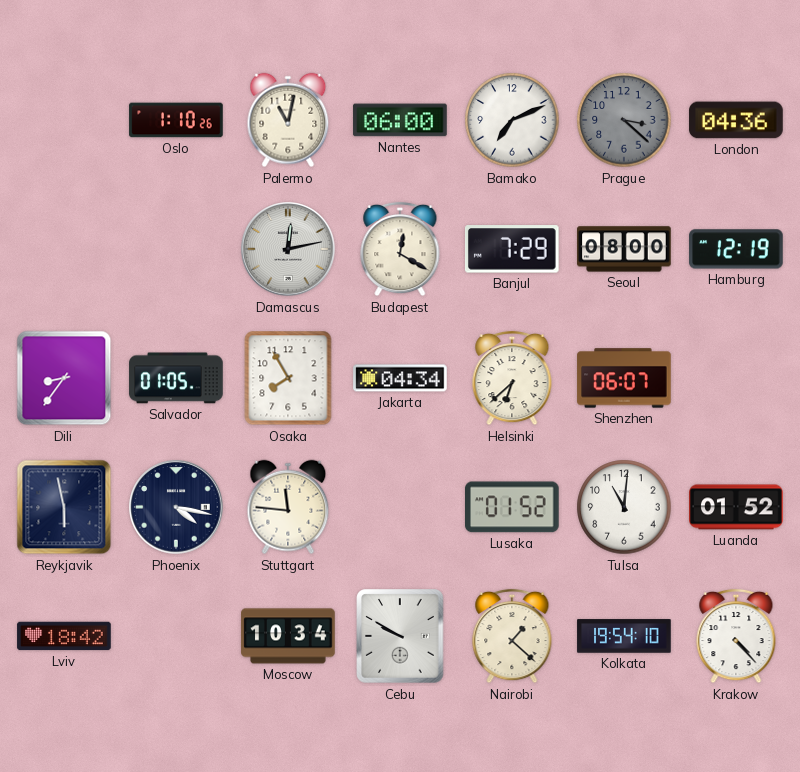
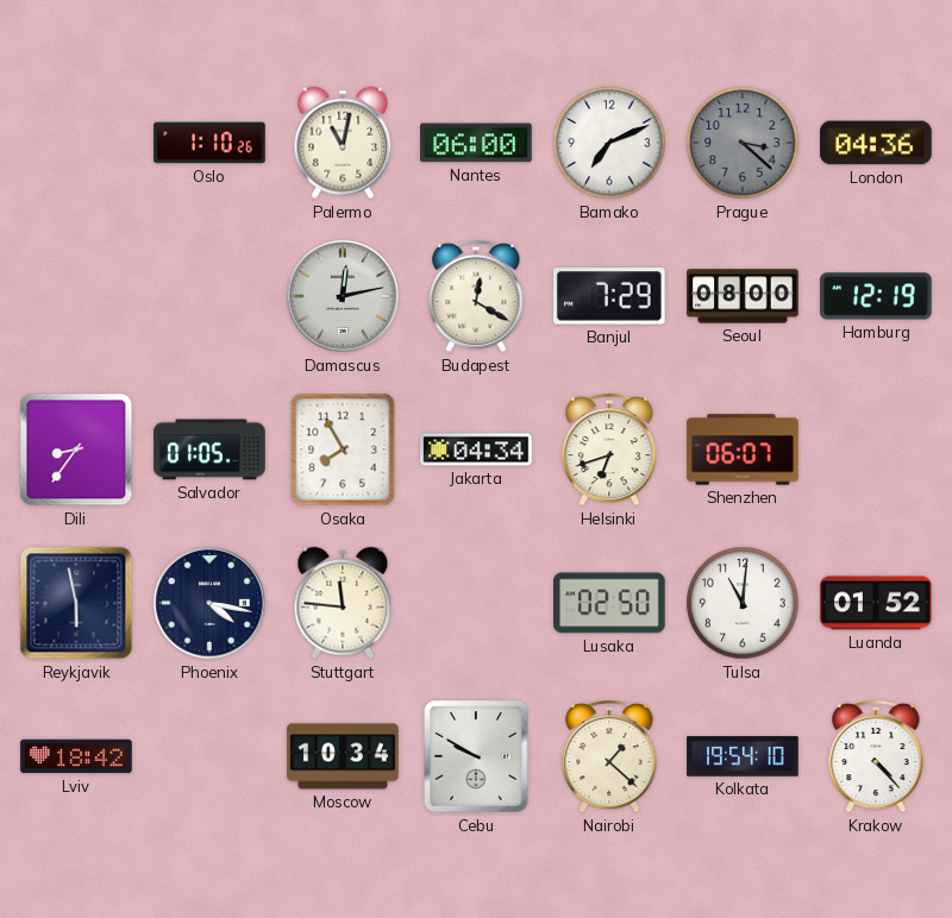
Helsinki: 6:38 -> 6:42 (609, 449)
Lusaka: 01:52 -> 02:50 (610, 603)
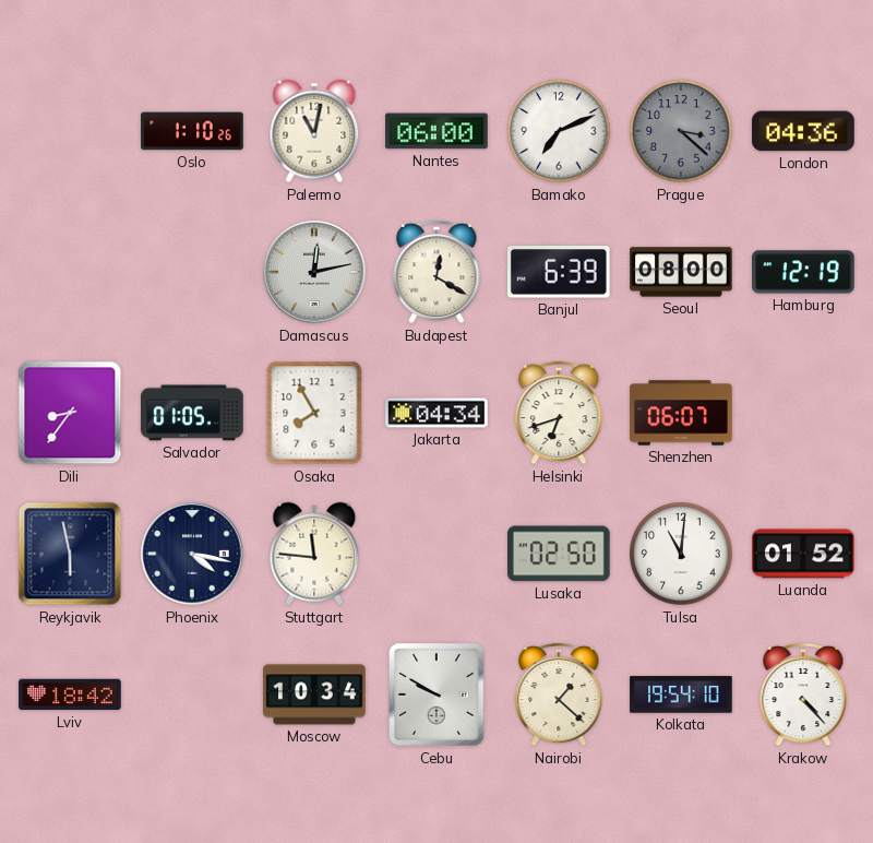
Banjul: 7:29 -> 6:39 (559, 272)
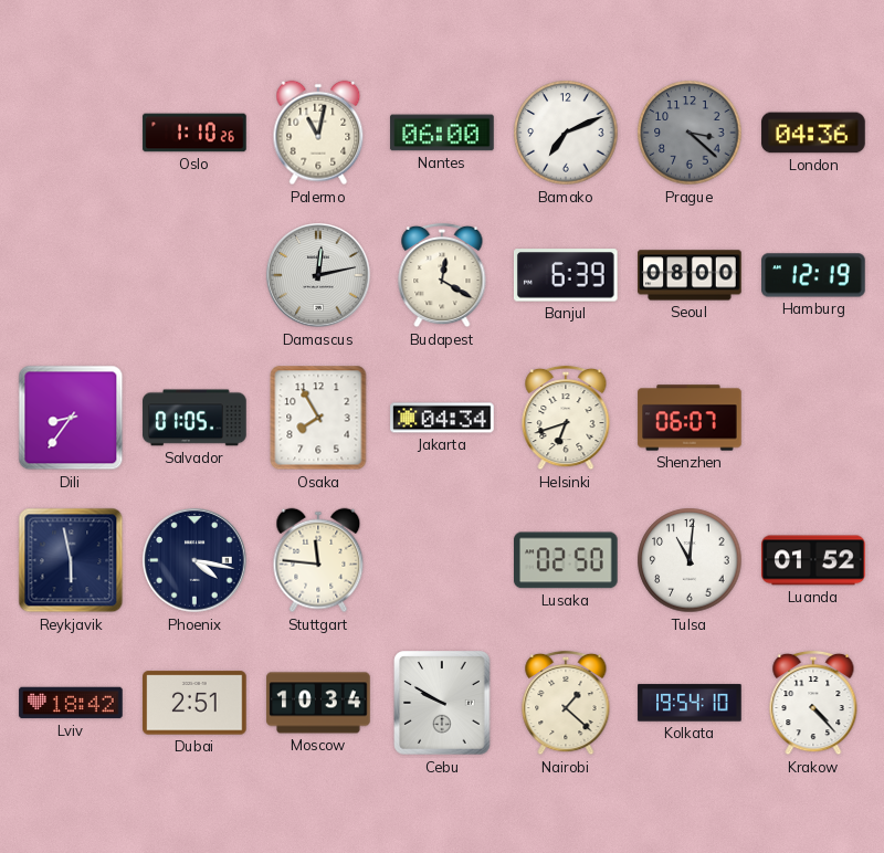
Dubai: none -> 2:51 (194, 703)
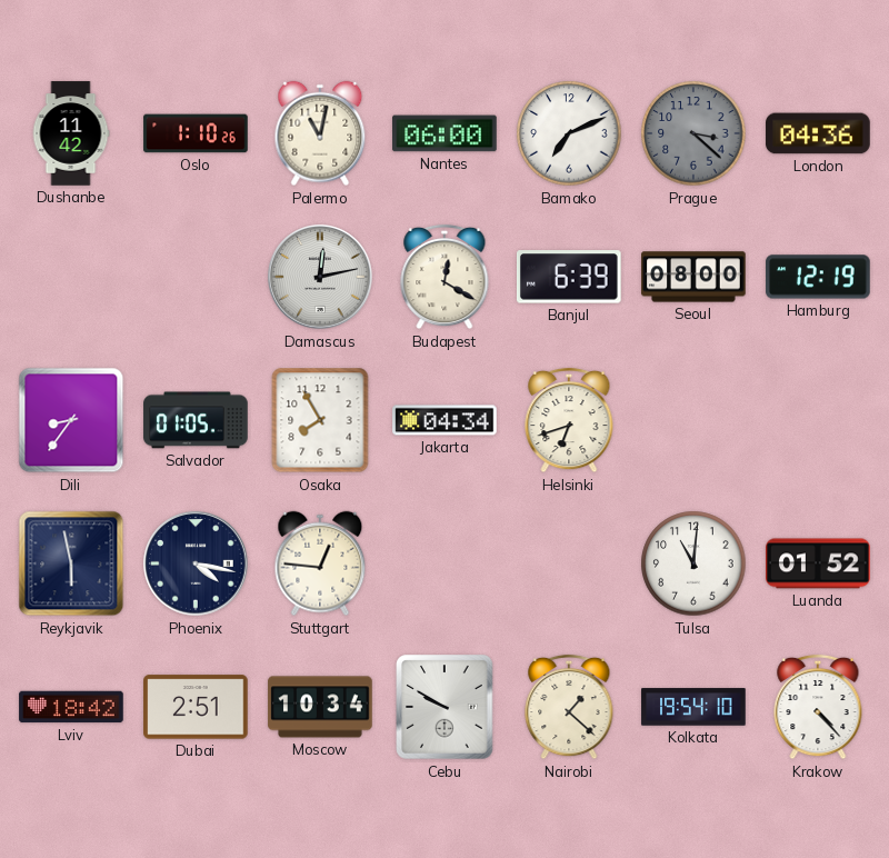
Dushanbe: none -> 11:42 (71, 133)
Shenzhen: 06:07 -> none (690, 418)
Stuttgart: 11:46 -> 12:46 (320, 563)
Lusaka: 02:50 -> none (567, 560)
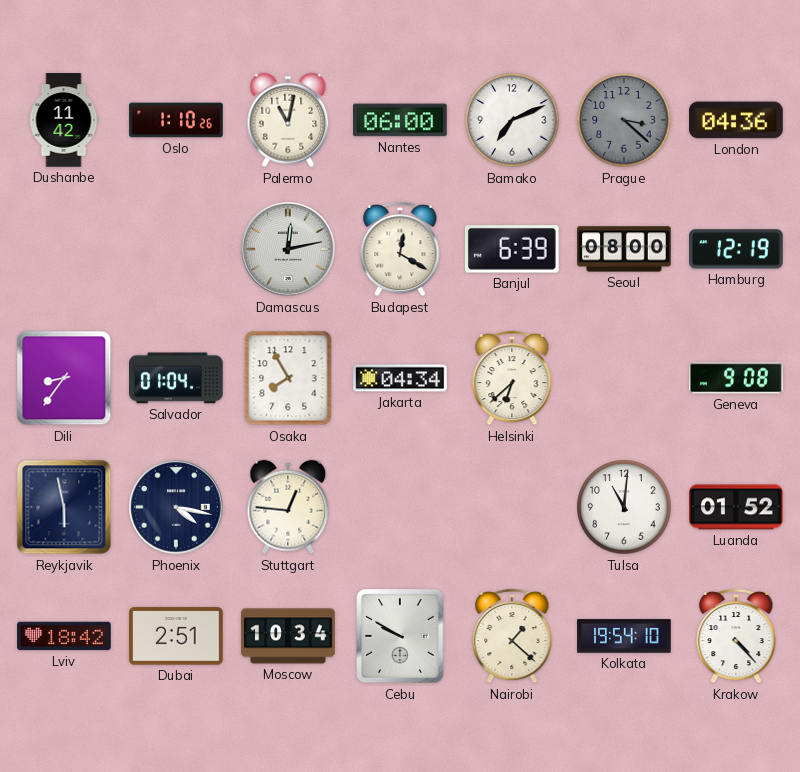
Salvador: 01:05 -> 01:04 (176, 378)
Helsinki: 6:42 -> 6:38 (512, 378)
Geneva: none -> 9:08 (736, 378)
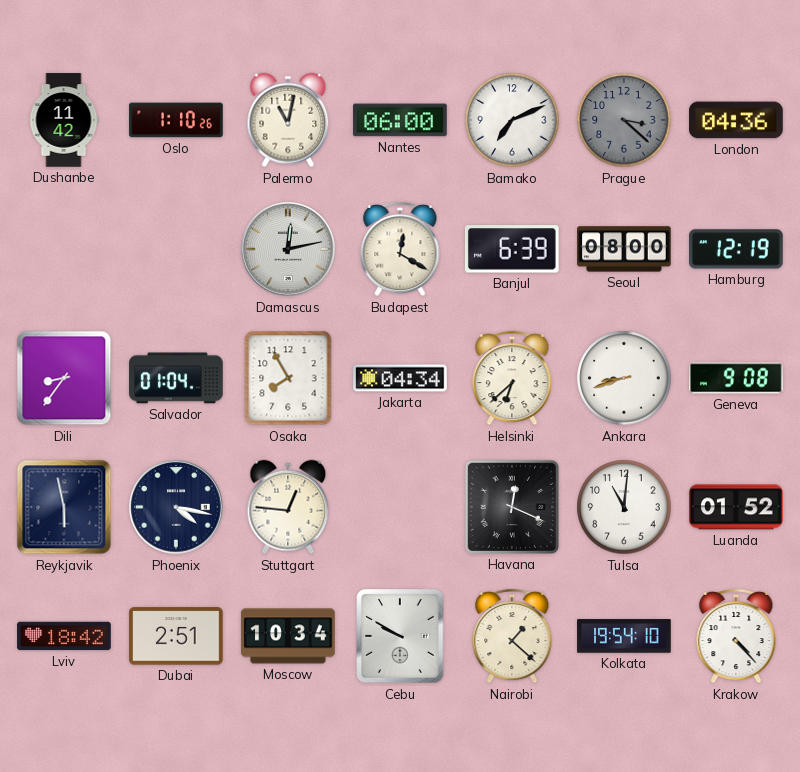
Ankara: none -> 8:42 (624, 378)
Havana: none -> 12:19 (512, 507)
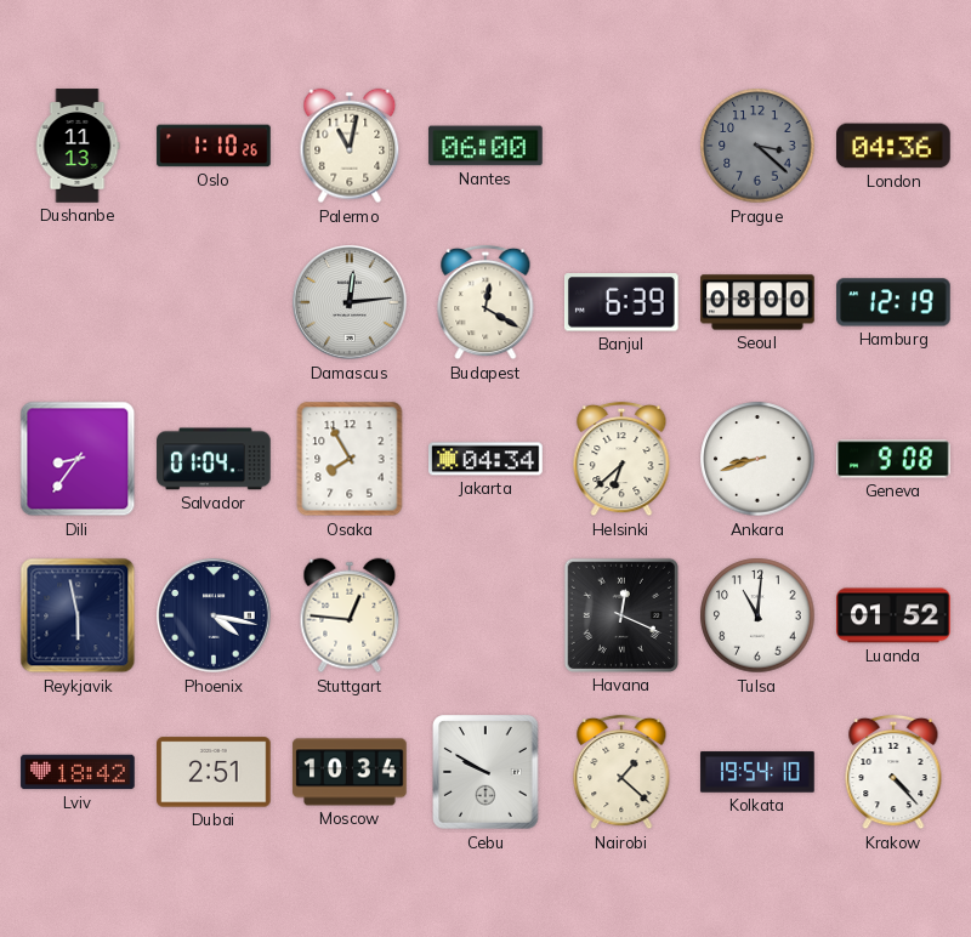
Dushanbe: 11:42 -> 11:13 (78, 146)
Bamako: 7:11 -> none (512, 120)
Damascus: 12:13 -> 12:14 (350, 302)
